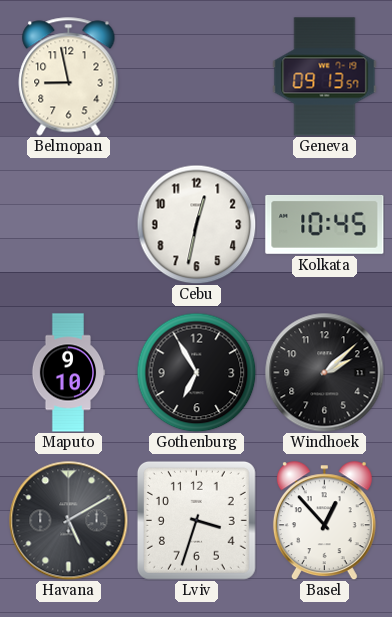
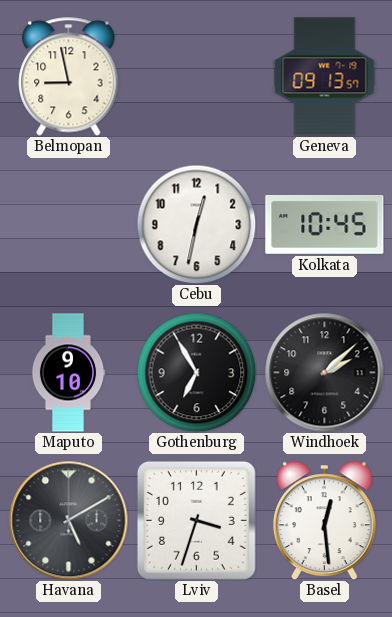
Basel: 12:53 -> 12:29 (324, 521)
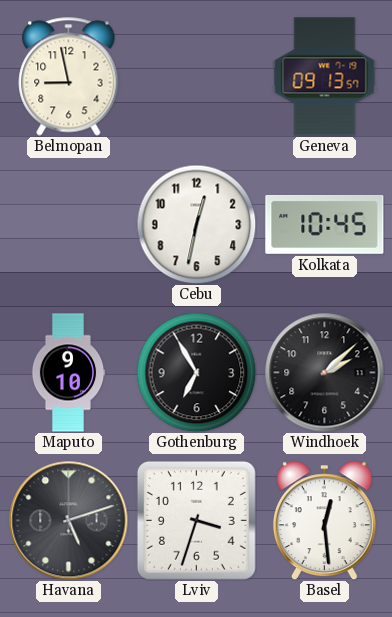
Havana: 5:10 -> 5:12 (69, 521)
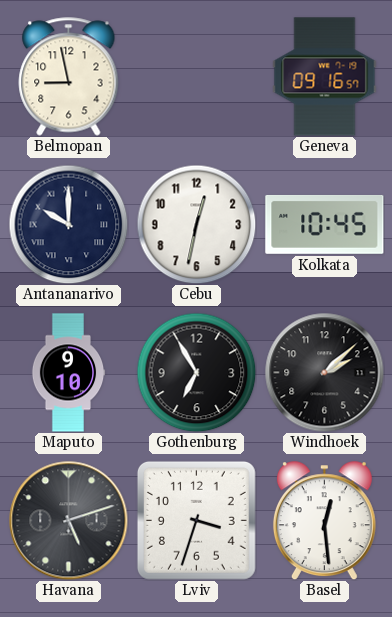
Geneva: 09:13 -> 09:16 (325, 77)
Antananarivo: none -> 10:00 (68, 224)
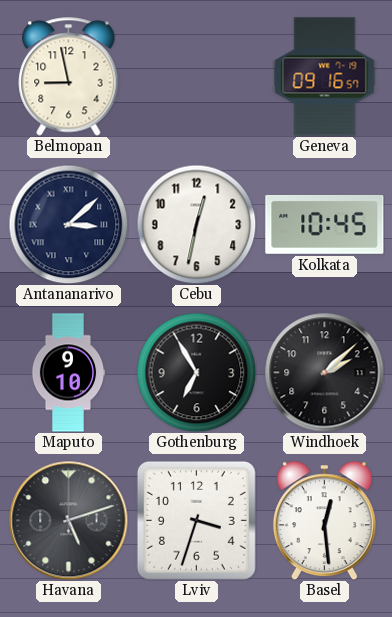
Antananarivo: 10:00 -> 3:08 (68, 224)
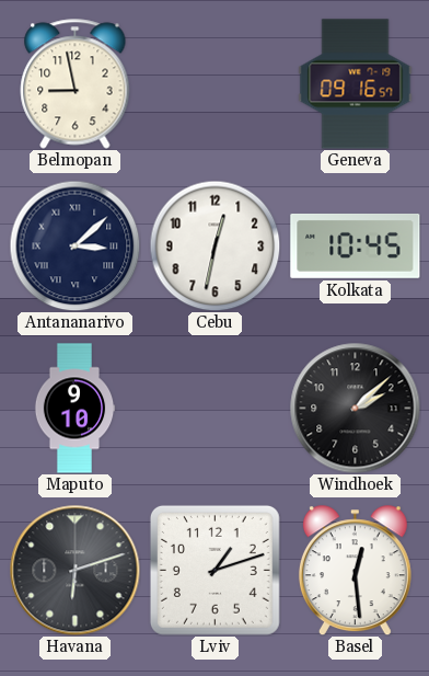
Gothenburg: 6:55 -> none (196, 372)
Havana: 5:12 -> 6:12 (76, 571)
Lviv: 3:33 -> 1:12 (215, 570)
